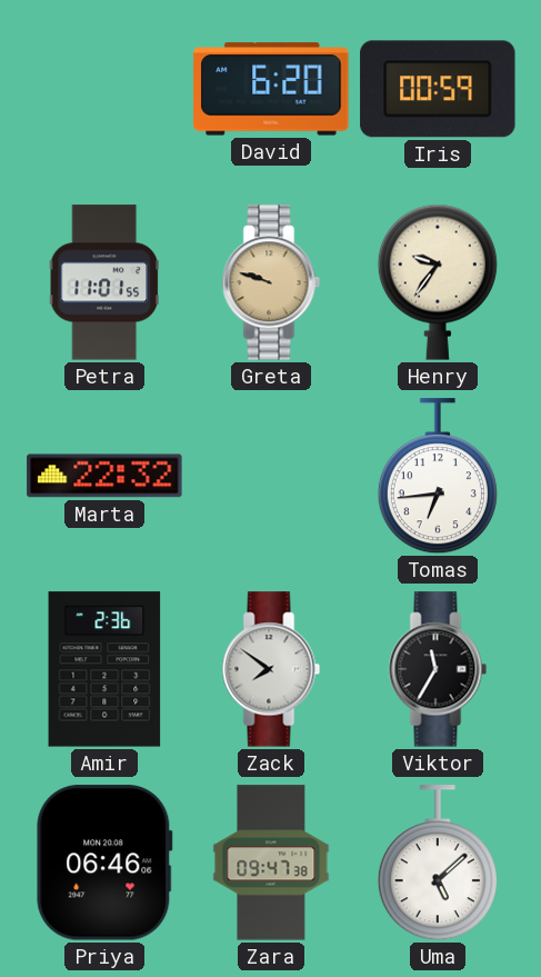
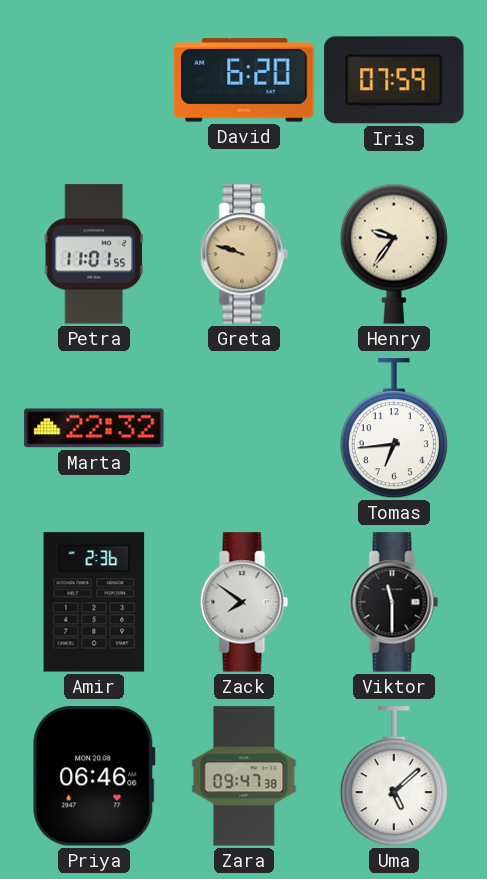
Iris: 00:59 -> 07:59 (394, 80)
Viktor: 11:35 -> 11:30 (394, 602)
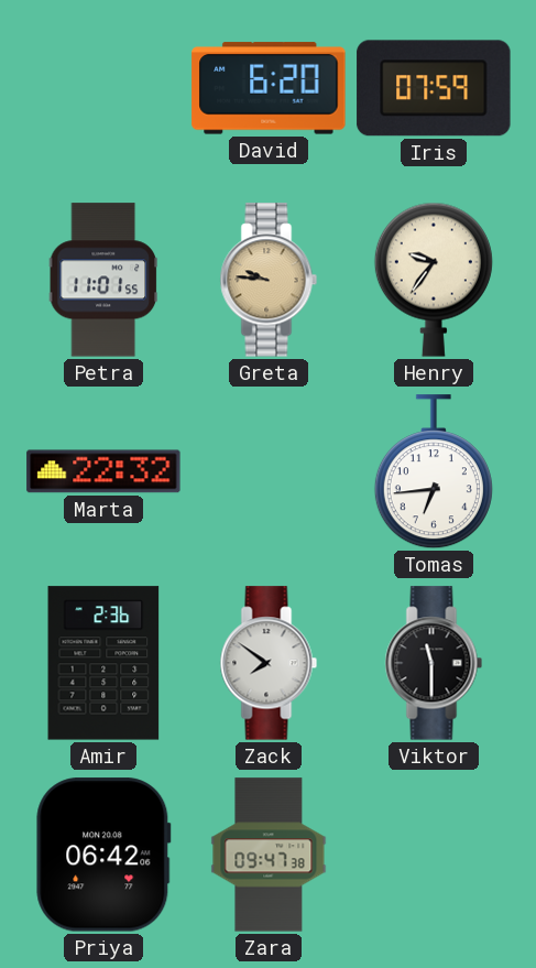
Greta: 9:48 -> 9:46 (269, 280)
Priya: 06:46 -> 06:42 (103, 855)
Uma: 5:08 -> none (394, 777)
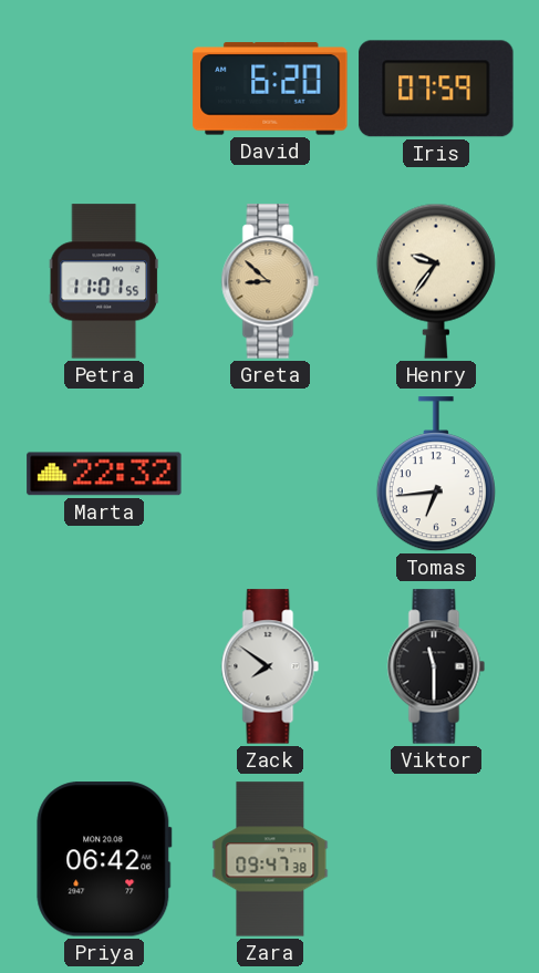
Greta: 9:46 -> 8:52 (270, 281)
Amir: 2:36 -> none (103, 663)
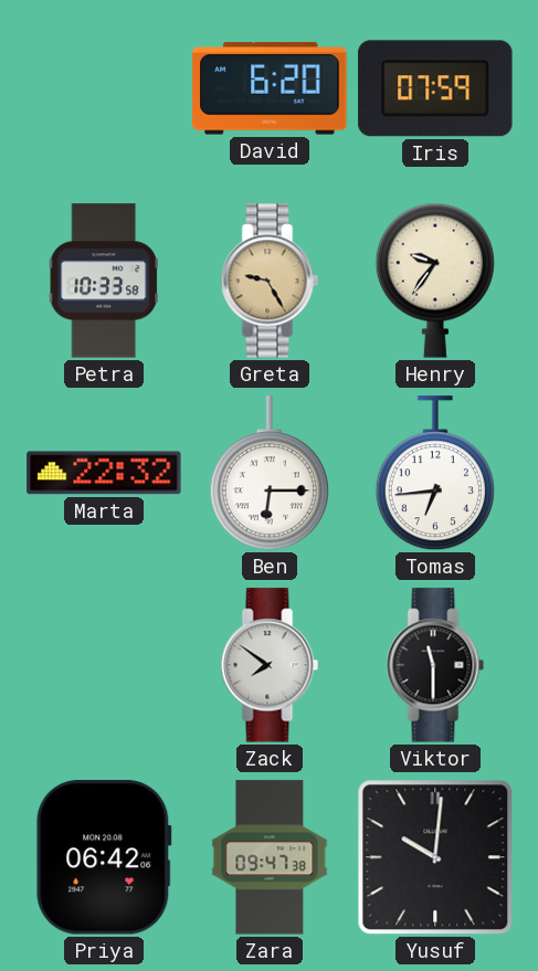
Petra: 11:01 -> 10:33 (104, 281)
Greta: 8:52 -> 9:25 (270, 281)
Ben: none -> 6:15 (270, 474)
Yusuf: none -> 10:01 (435, 857)
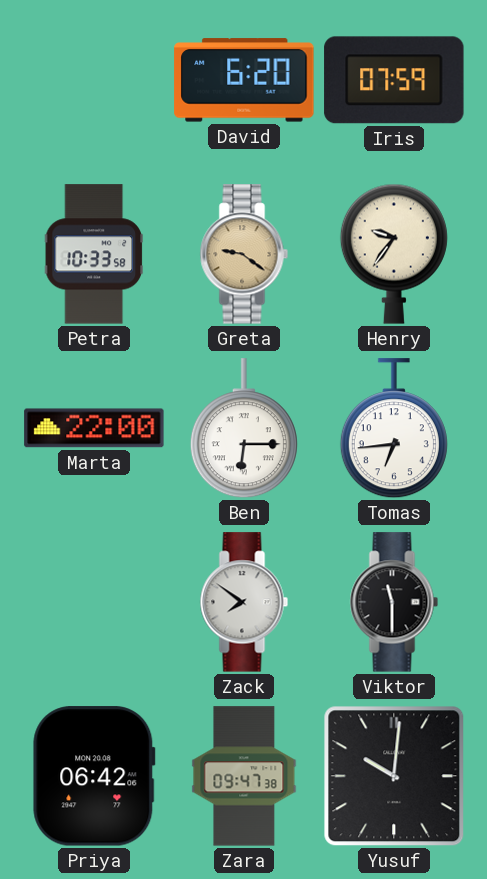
Greta: 9:25 -> 9:21 (244, 254)
Marta: 22:32 -> 22:00 (94, 428)
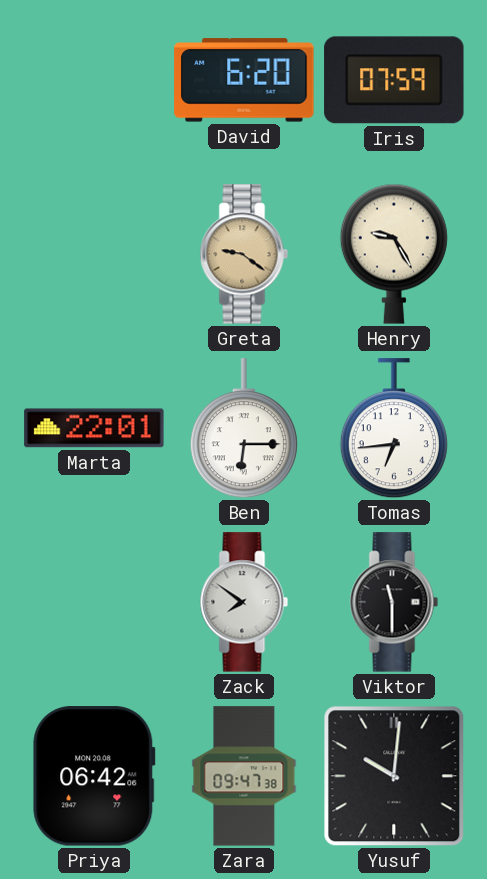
Petra: 10:33 -> none (94, 254)
Henry: 9:36 -> 9:25 (394, 254)
Marta: 22:00 -> 22:01 (94, 428)
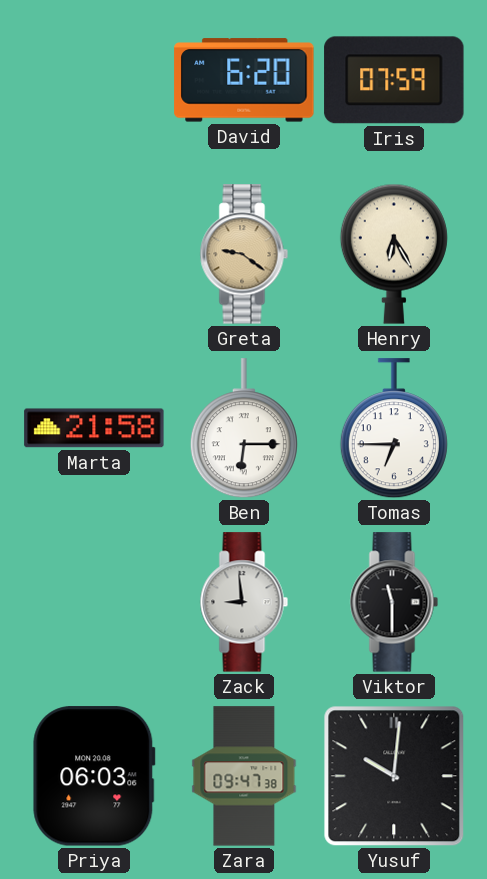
Henry: 9:25 -> 6:25 (394, 254)
Marta: 22:01 -> 21:58 (94, 428)
Tomas: 6:44 -> 6:45 (394, 429)
Zack: 7:51 -> 8:59 (244, 602)
Priya: 06:42 -> 06:03 (94, 776)
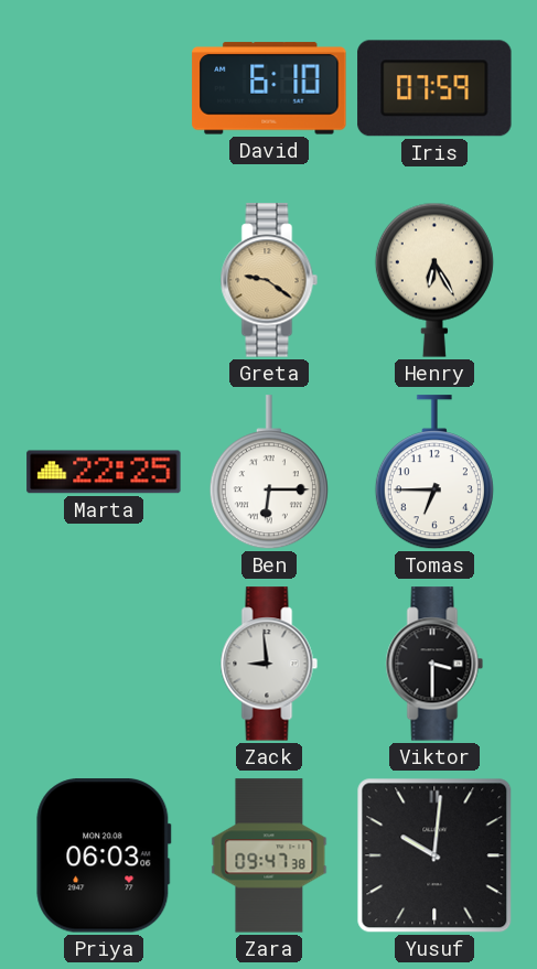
David: 6:20 -> 6:10 (269, 88)
Marta: 21:58 -> 22:25 (104, 472)
Viktor: 11:30 -> 3:30 (434, 664)
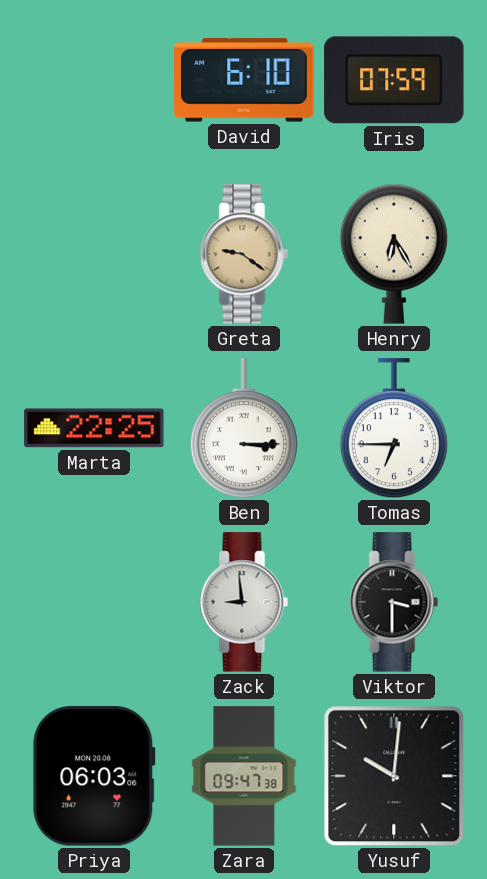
Ben: 6:15 -> 3:15 (244, 429)
